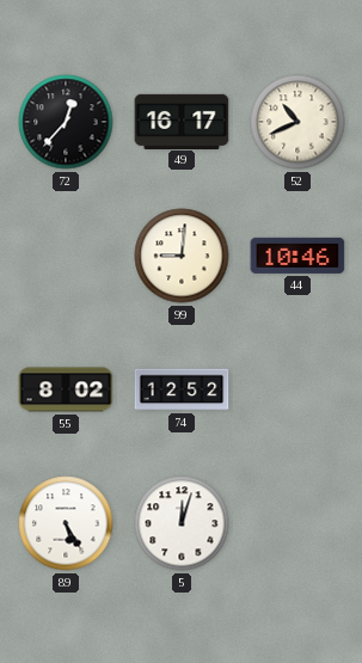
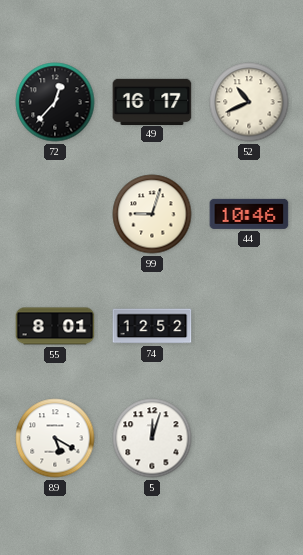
99: 9:01 -> 9:03 (152, 214)
55: 8:02 -> 8:01 (55, 326)
89: 5:25 -> 5:20 (55, 438)
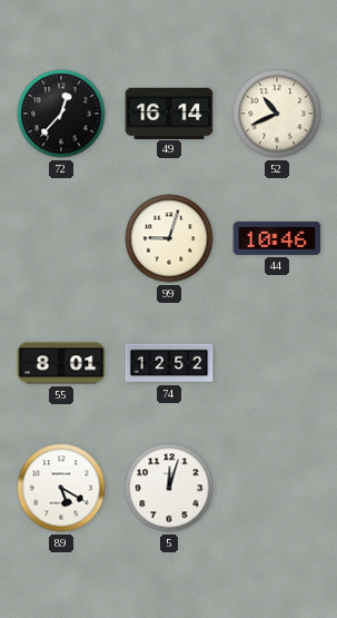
49: 16:17 -> 16:14 (169, 112)
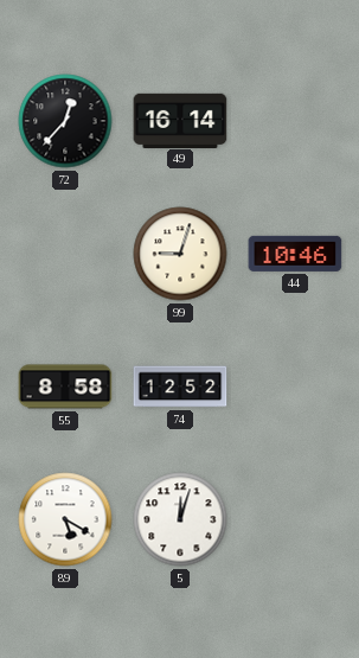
52: 10:41 -> none (277, 114)
55: 8:01 -> 8:58 (65, 387)
